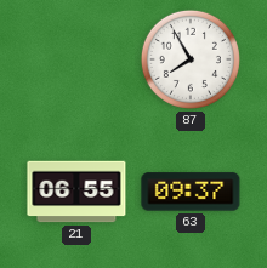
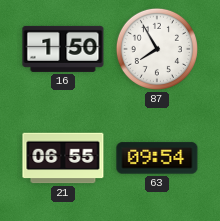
16: none -> 1:50 (63, 49)
63: 09:37 -> 09:54 (157, 158)
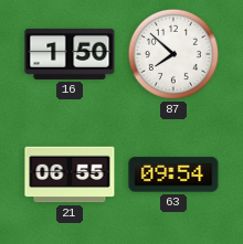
87: 7:55 -> 7:52 (173, 54)
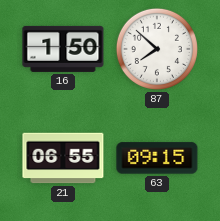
63: 09:54 -> 09:15 (157, 158)
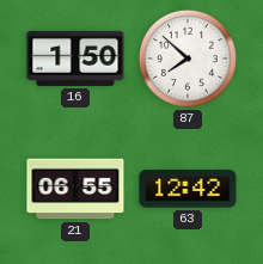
63: 09:15 -> 12:42 (188, 189)
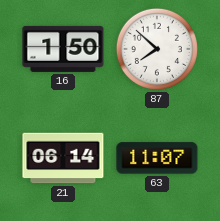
21: 06:55 -> 06:14 (63, 158)
63: 12:42 -> 11:07 (157, 158)
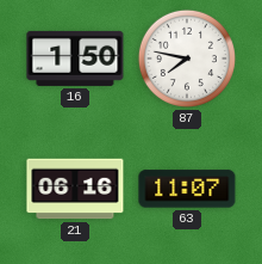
87: 7:52 -> 7:47 (187, 59)
21: 06:14 -> 06:16 (75, 189)
